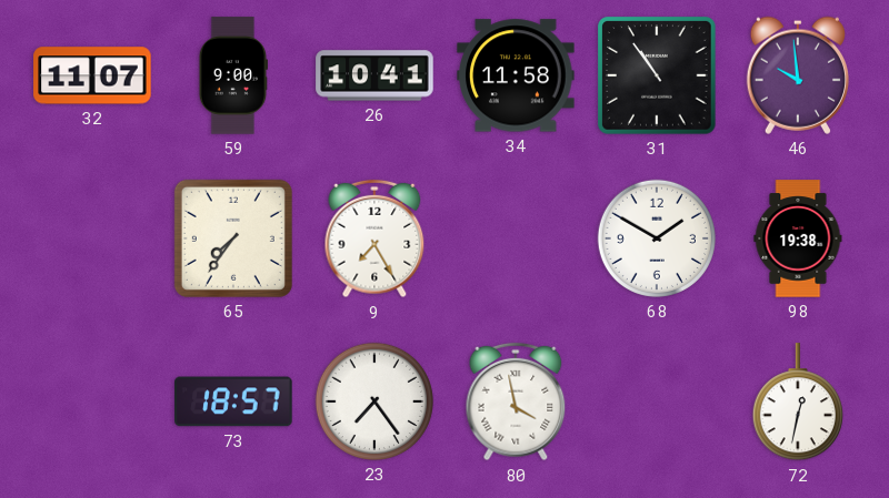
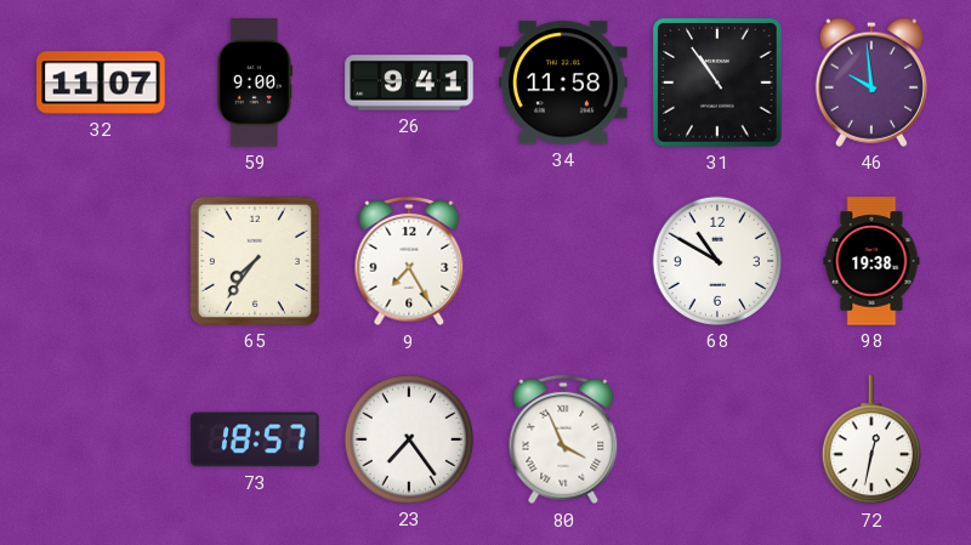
26: 10:41 -> 9:41 (409, 83)
68: 1:50 -> 10:50 (717, 261)
80: 3:58 -> 3:56 (563, 439)
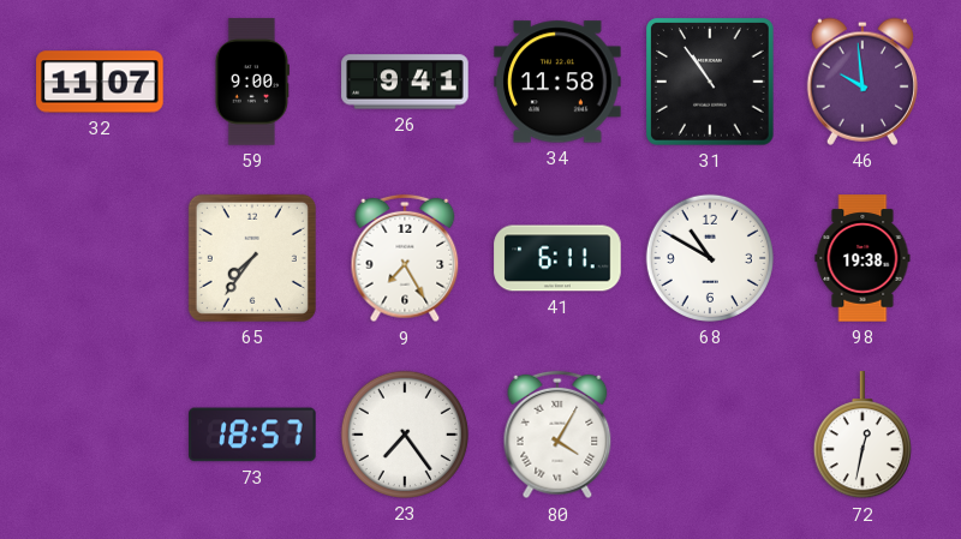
41: none -> 6:11 (557, 258)
80: 3:56 -> 4:05 (557, 435)
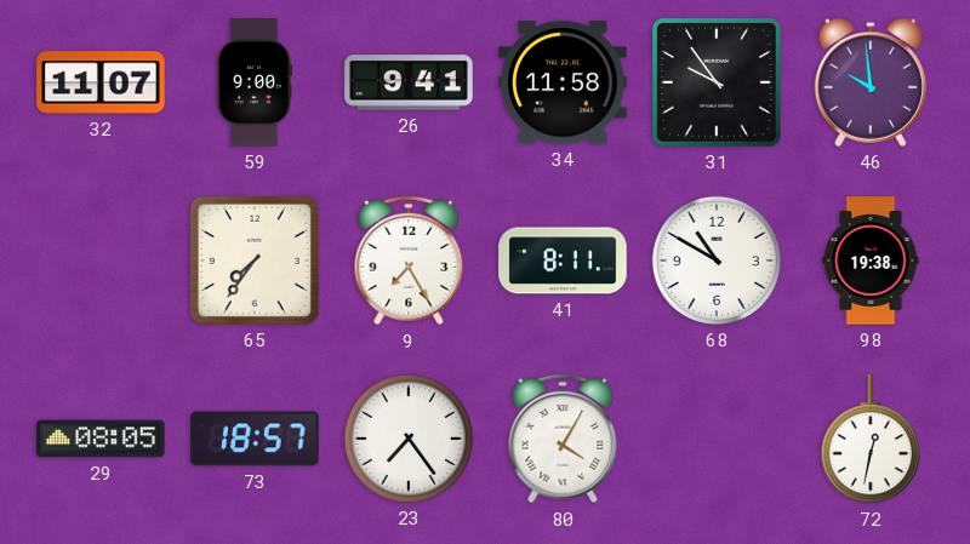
31: 10:54 -> 9:54 (717, 82)
41: 6:11 -> 8:11 (563, 260)
29: none -> 08:05 (101, 439)
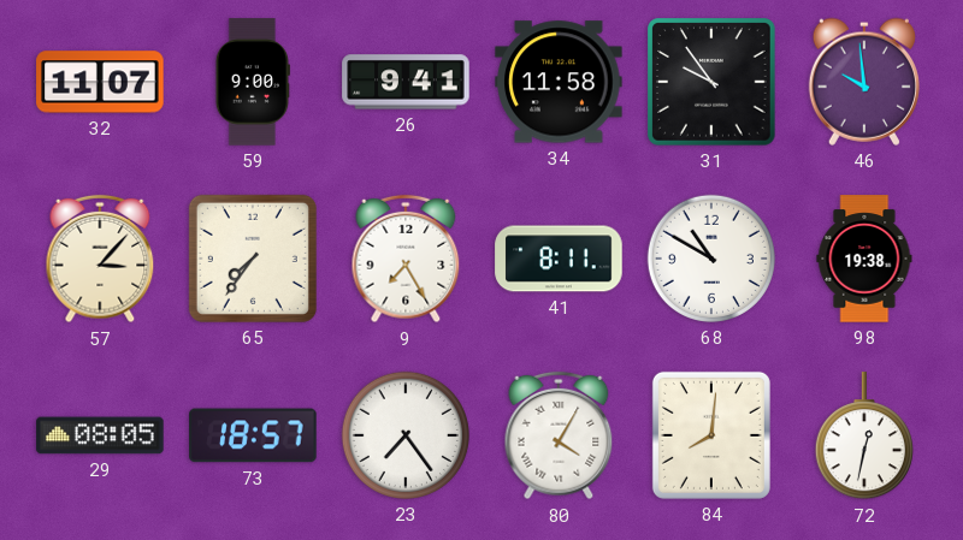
57: none -> 3:07 (100, 259)
84: none -> 8:01 (711, 435)
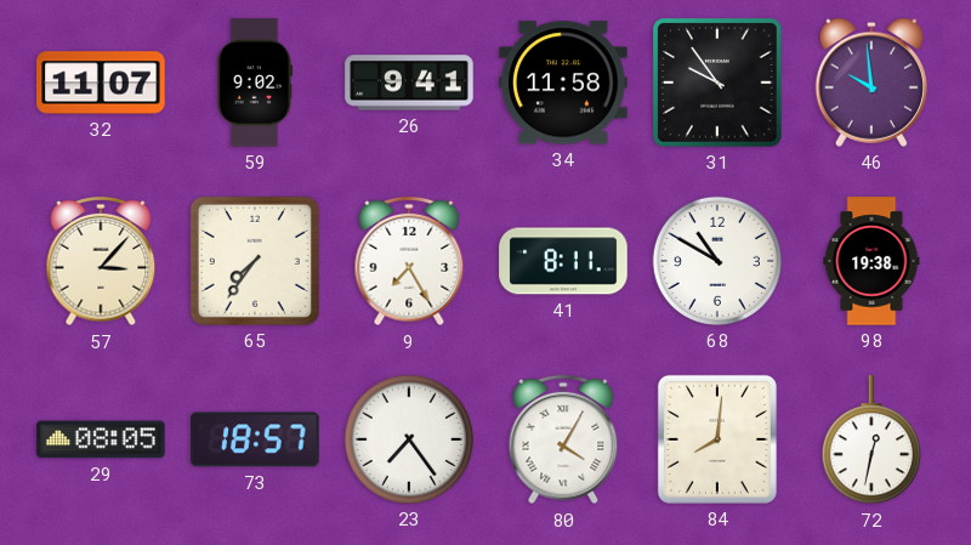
59: 9:00 -> 9:02 (255, 83)
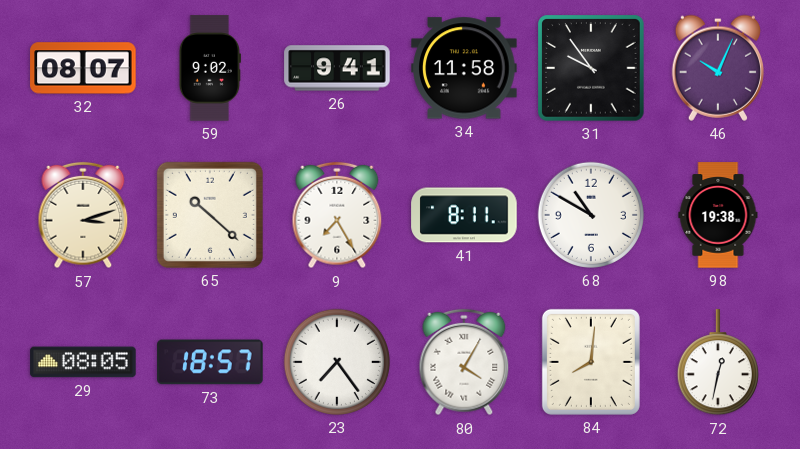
32: 11:07 -> 08:07 (83, 68)
46: 9:59 -> 10:04 (718, 68)
57: 3:07 -> 3:12 (83, 215)
65: 7:36 -> 10:22 (210, 215)
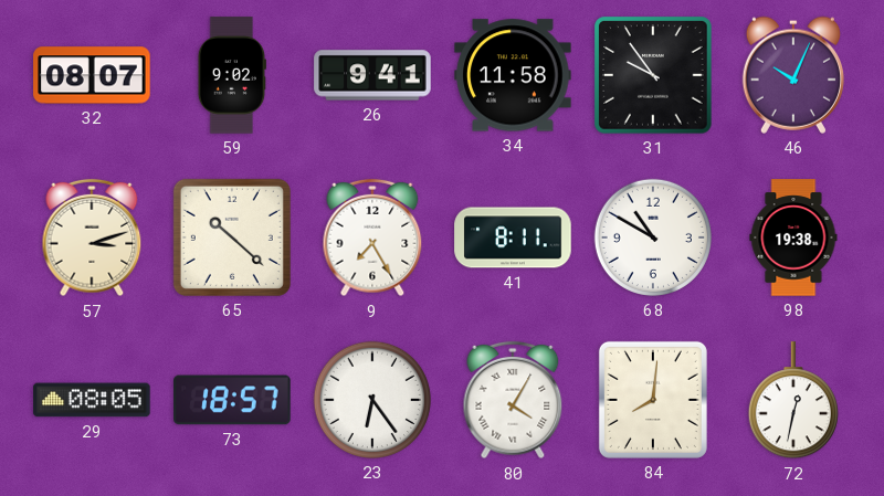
23: 7:24 -> 6:24 (372, 400)
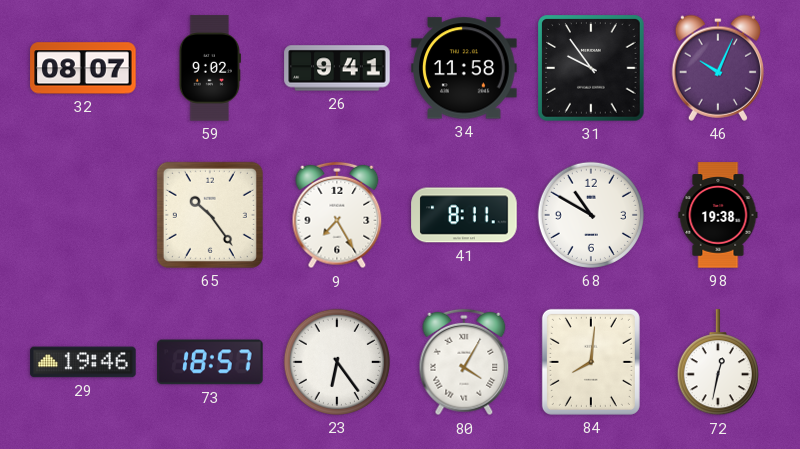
57: 3:12 -> none (92, 238)
65: 10:22 -> 10:24 (210, 215)
29: 08:05 -> 19:46 (83, 362)
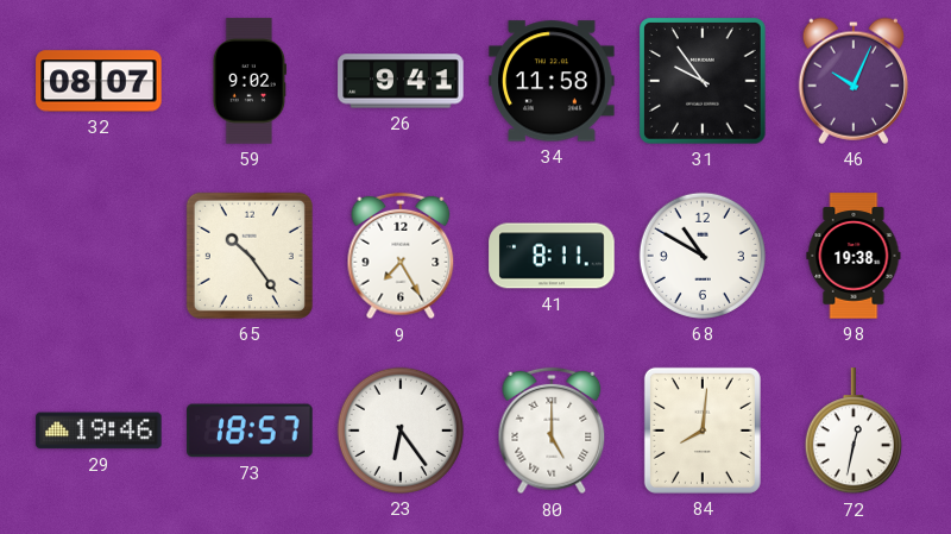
80: 4:05 -> 5:00 (552, 431)
